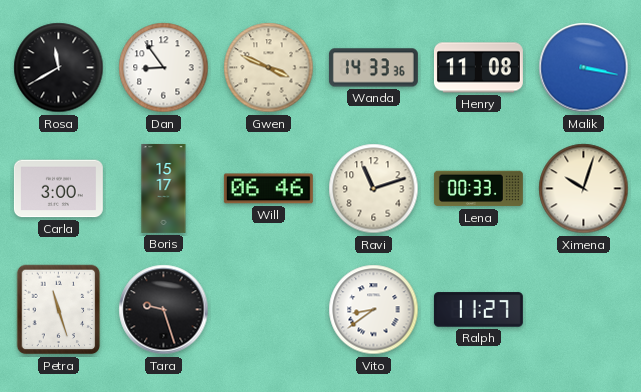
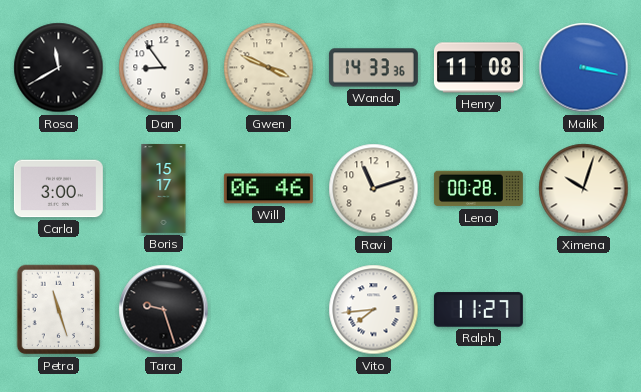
Lena: 00:33 -> 00:28 (478, 189)
Vito: 8:39 -> 7:44 (374, 310)
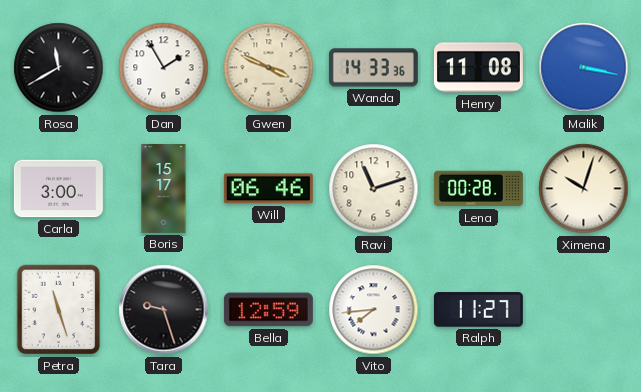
Dan: 8:54 -> 1:55 (164, 68)
Bella: none -> 12:59 (268, 310)
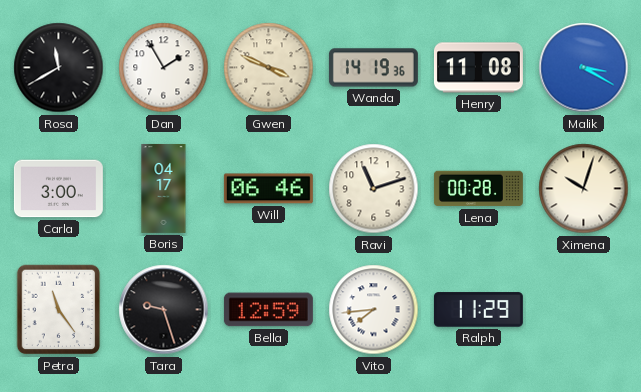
Wanda: 14:33 -> 14:19 (373, 68)
Malik: 3:17 -> 3:20 (584, 68)
Boris: 15:17 -> 04:17 (164, 188)
Petra: 11:27 -> 11:24 (59, 310)
Ralph: 11:27 -> 11:29 (478, 310)
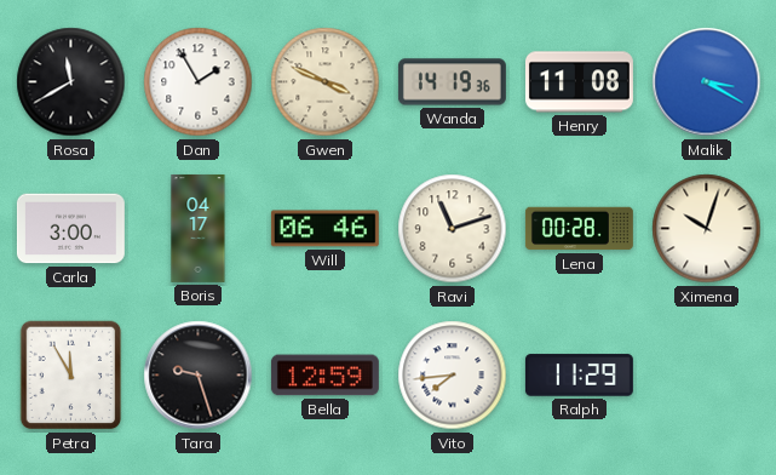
Petra: 11:24 -> 11:55 (71, 376)
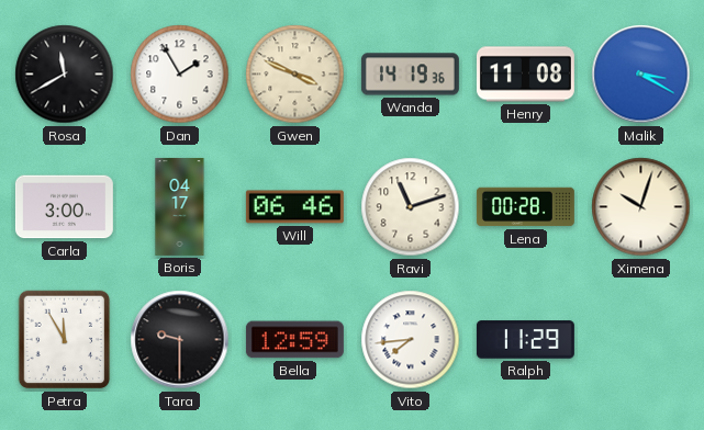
Tara: 9:27 -> 9:30 (180, 340)
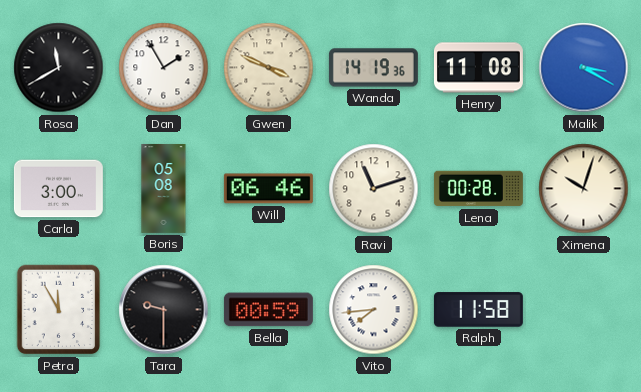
Boris: 04:17 -> 05:08 (164, 188)
Bella: 12:59 -> 00:59 (268, 310)
Ralph: 11:29 -> 11:58 (478, 310)
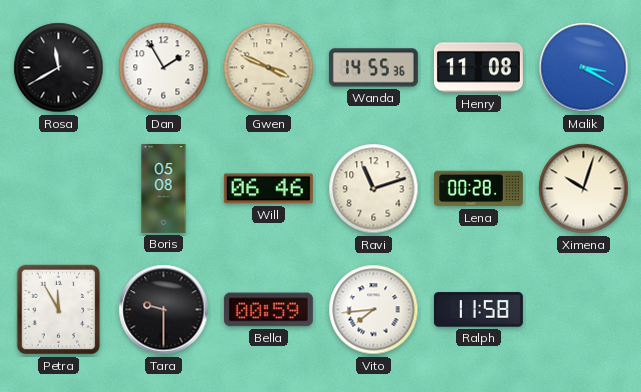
Wanda: 14:19 -> 14:55 (373, 68)
Carla: 3:00 -> none (58, 189)
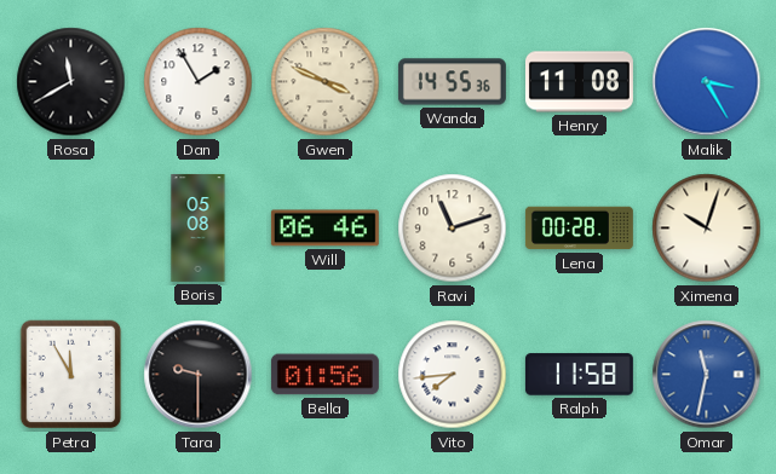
Malik: 3:20 -> 3:25 (707, 82)
Bella: 00:59 -> 01:56 (324, 375)
Omar: none -> 11:32 (707, 375)
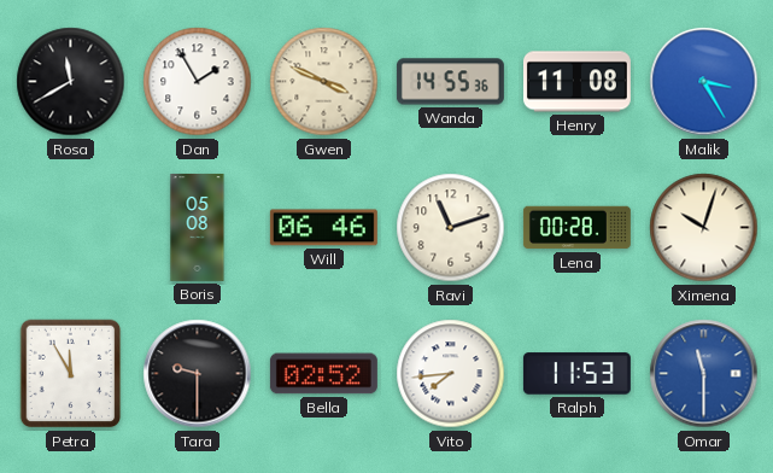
Bella: 01:56 -> 02:52 (323, 374)
Ralph: 11:58 -> 11:53 (576, 374)
Omar: 11:32 -> 11:30 (704, 374)
